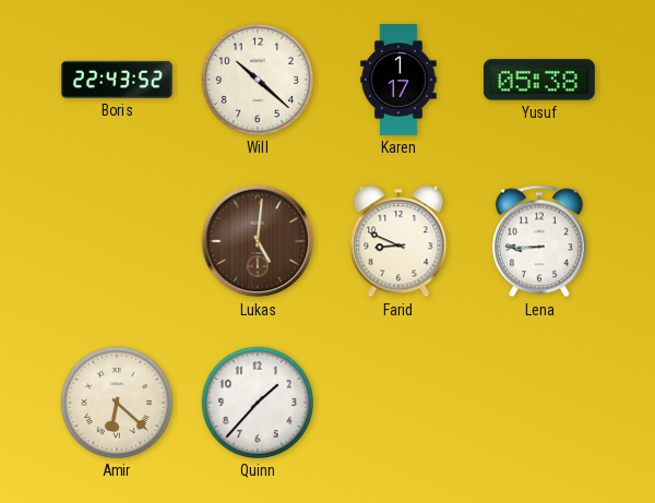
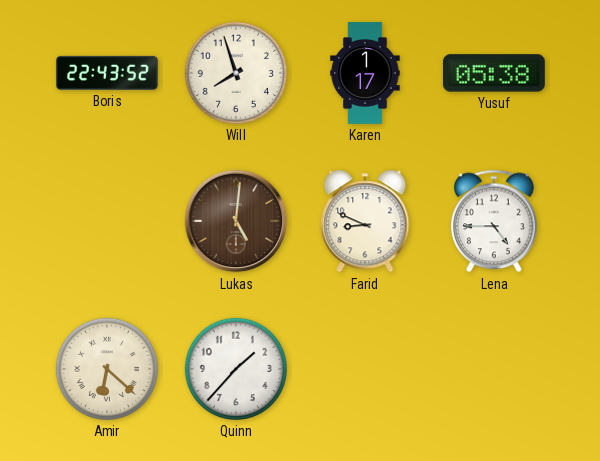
Will: 10:22 -> 7:57 (236, 73)
Lena: 8:45 -> 4:45 (494, 221)
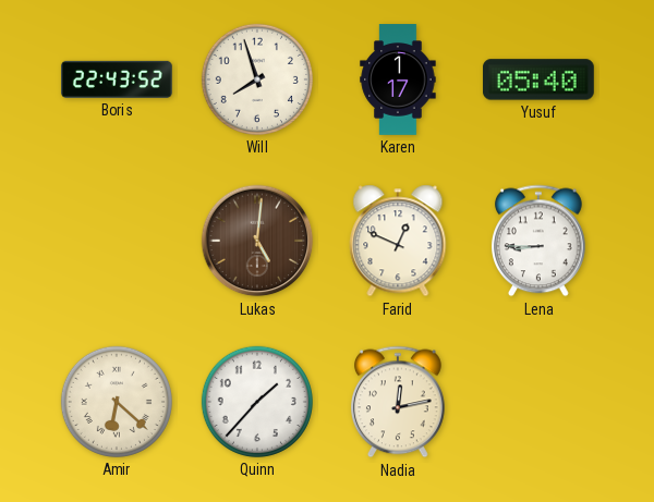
Yusuf: 05:38 -> 05:40 (538, 79)
Farid: 8:49 -> 12:49 (398, 241)
Lena: 4:45 -> 8:45 (538, 241)
Nadia: none -> 12:13 (398, 402)
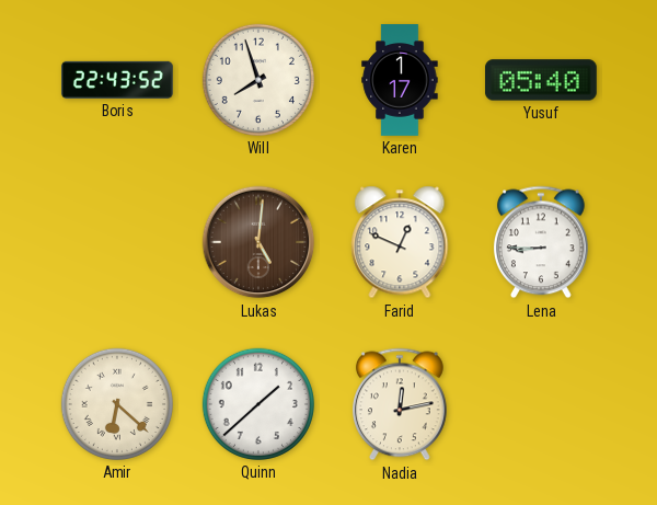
Quinn: 1:37 -> 1:38 (258, 404)
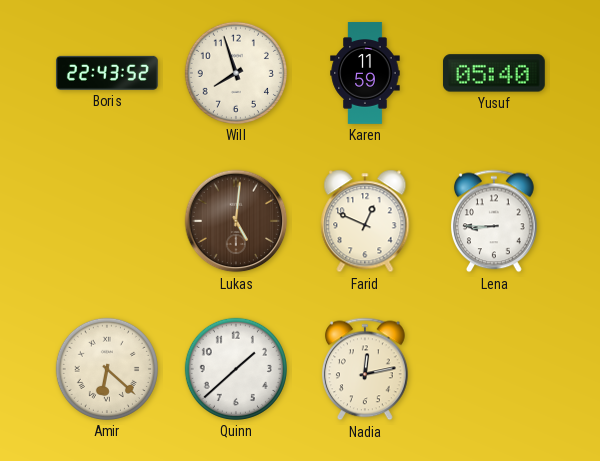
Karen: 1:17 -> 11:59 (365, 73)
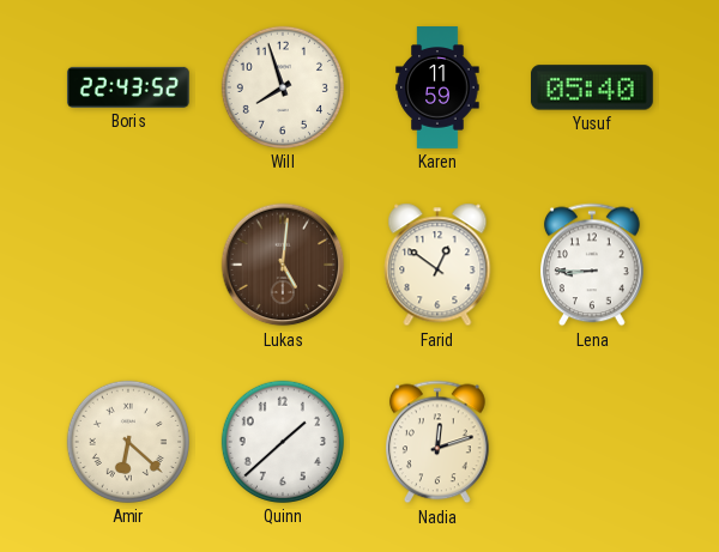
Farid: 12:49 -> 12:51 (437, 265)
Nadia: 12:13 -> 12:12 (437, 442)
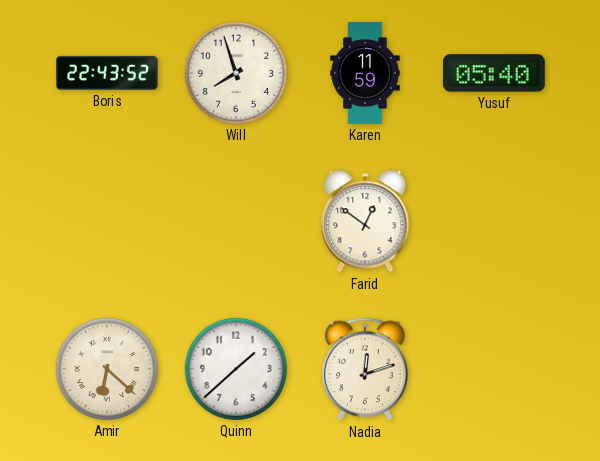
Lukas: 5:01 -> none (283, 265)
Lena: 8:45 -> none (592, 265)
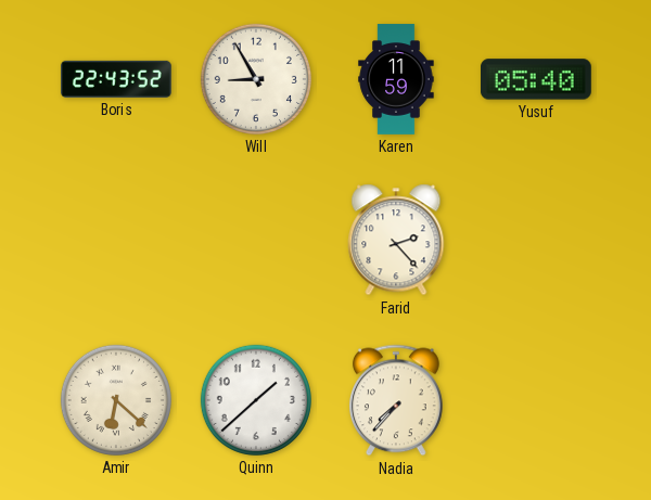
Will: 7:57 -> 8:55 (256, 79)
Farid: 12:51 -> 2:23 (396, 240)
Nadia: 12:12 -> 7:37 (396, 400)
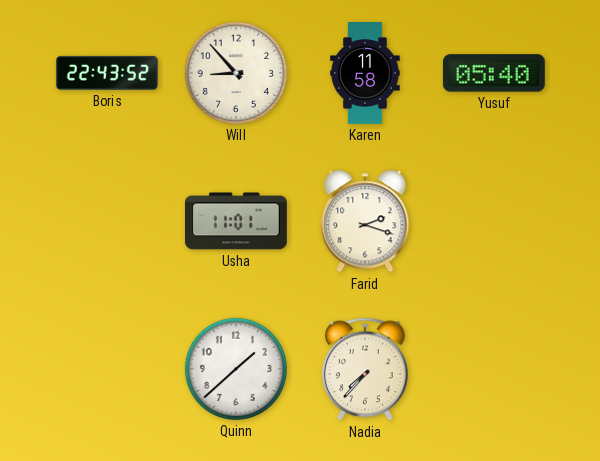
Will: 8:55 -> 8:53 (236, 73)
Karen: 11:59 -> 11:58 (365, 73)
Usha: none -> 11:01 (236, 221)
Farid: 2:23 -> 2:18 (365, 221)
Amir: 6:22 -> none (116, 400)
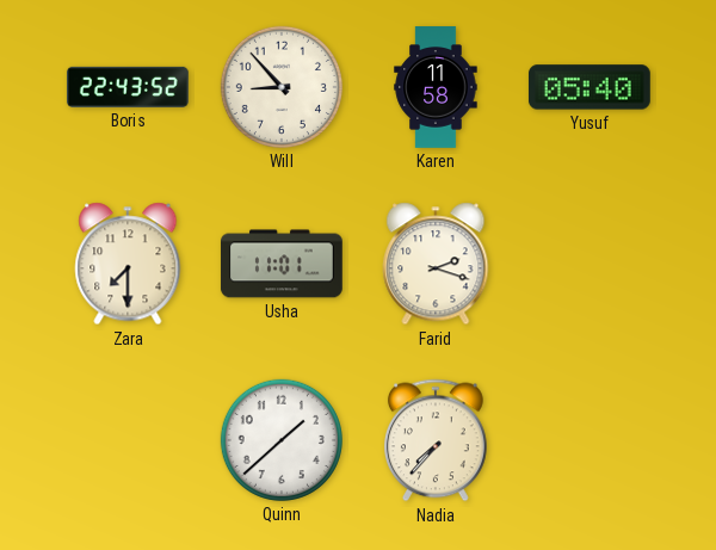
Zara: none -> 7:30 (128, 264)
